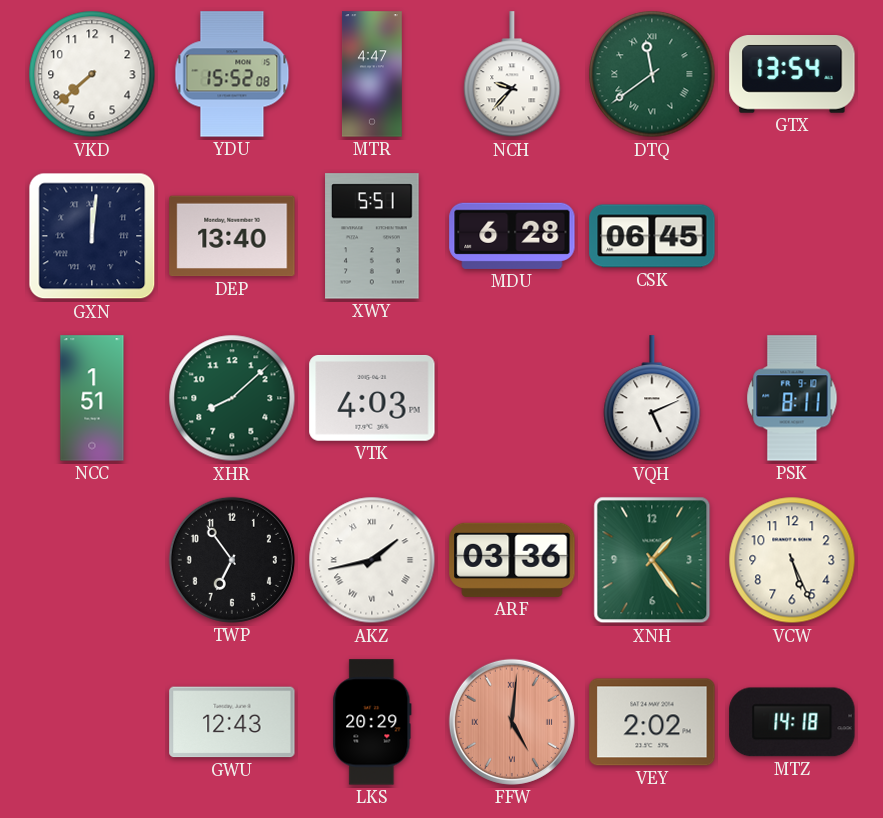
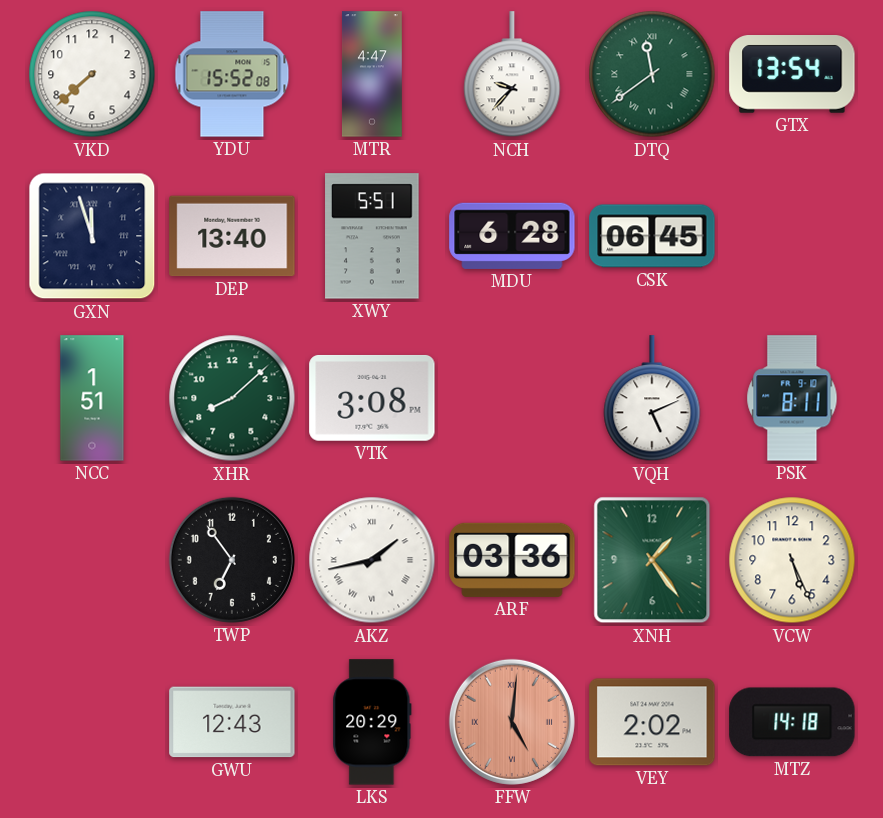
GXN: 12:01 -> 11:57 (92, 236)
VTK: 4:03 -> 3:08 (372, 398)
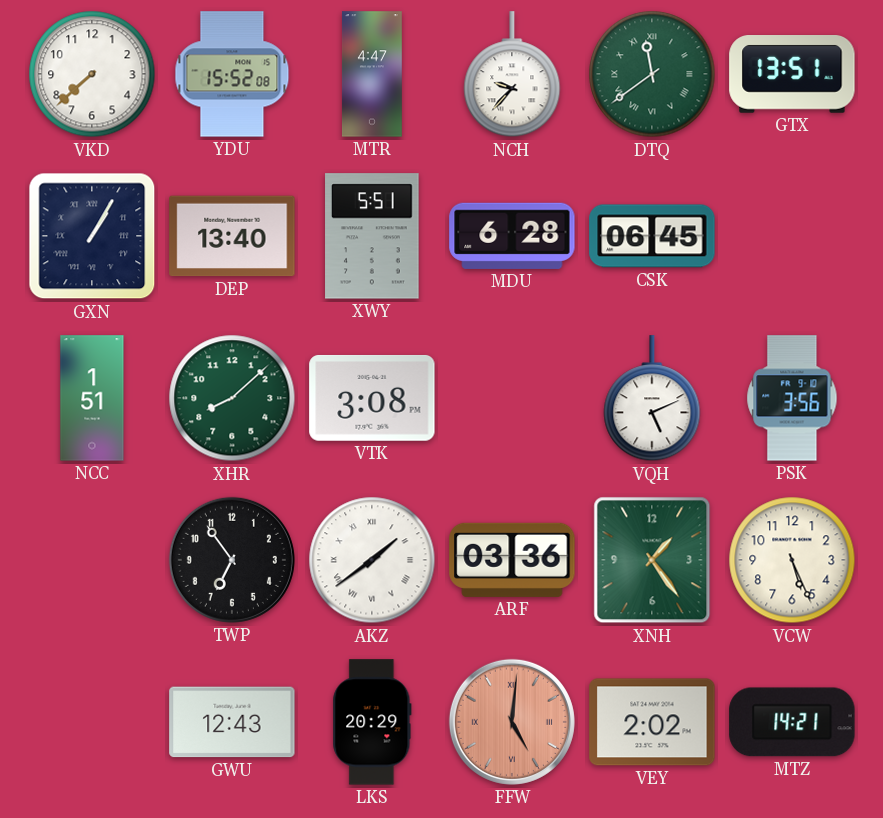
GTX: 13:54 -> 13:51 (792, 75)
GXN: 11:57 -> 1:05 (92, 236)
PSK: 8:11 -> 3:56 (792, 398)
AKZ: 1:43 -> 1:39 (372, 560)
MTZ: 14:18 -> 14:21 (792, 722)
